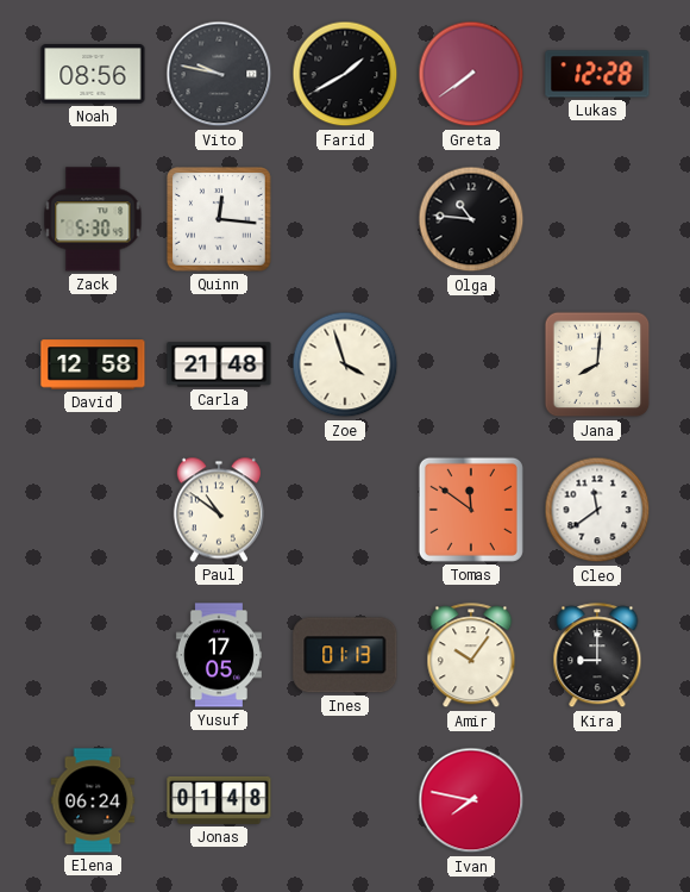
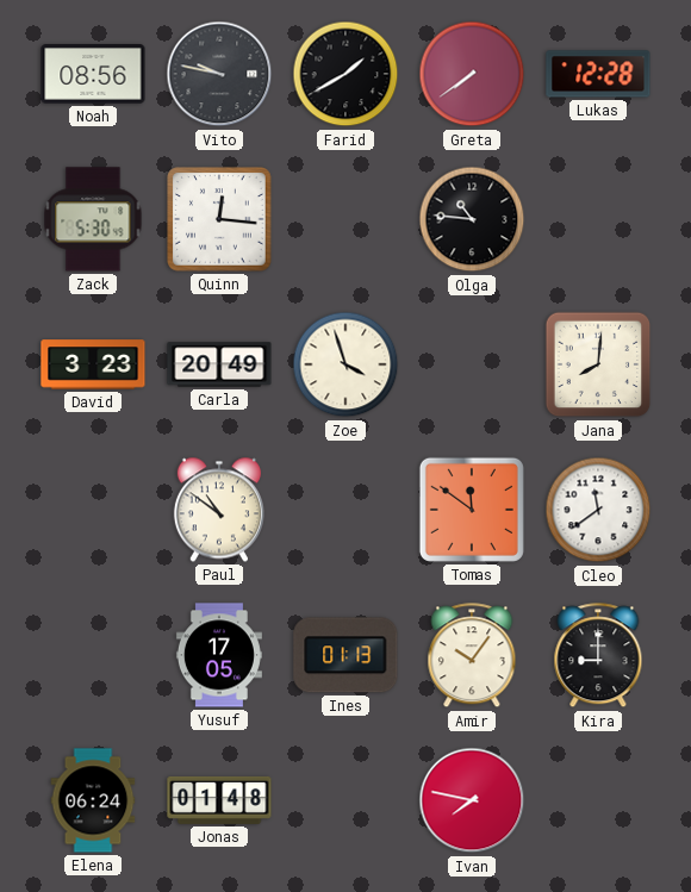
David: 12:58 -> 3:23 (93, 364)
Carla: 21:48 -> 20:49 (219, 364)
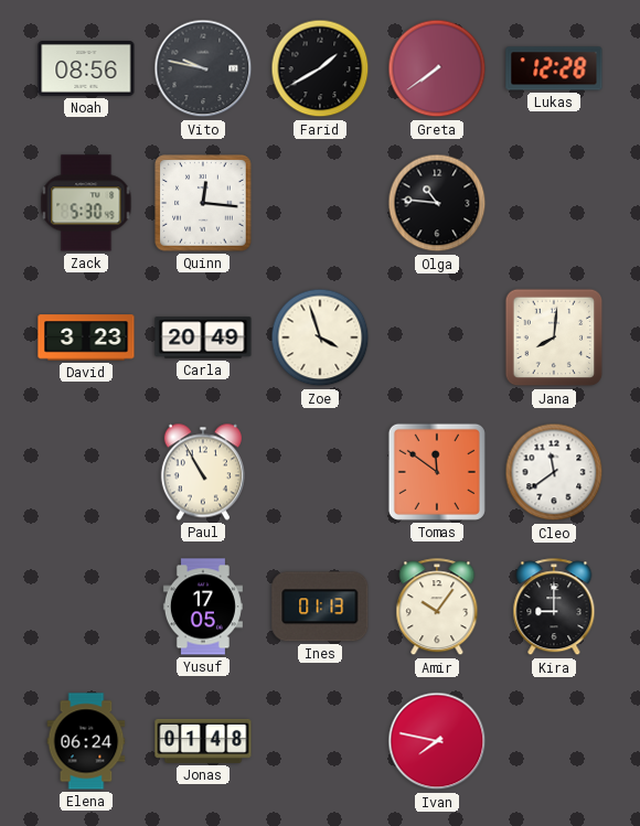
Paul: 10:51 -> 10:55 (203, 472)
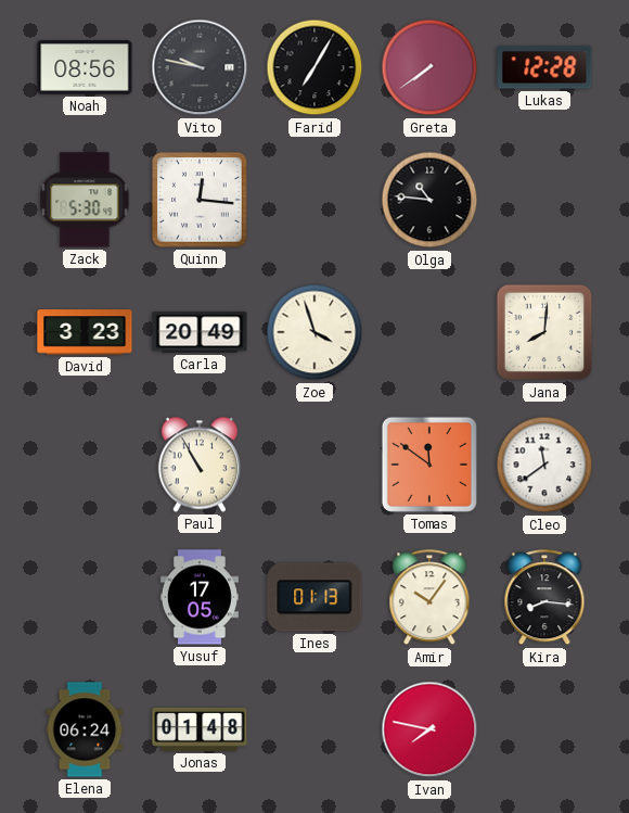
Farid: 1:40 -> 7:05 (314, 67)
Kira: 9:00 -> 8:16 (544, 598)
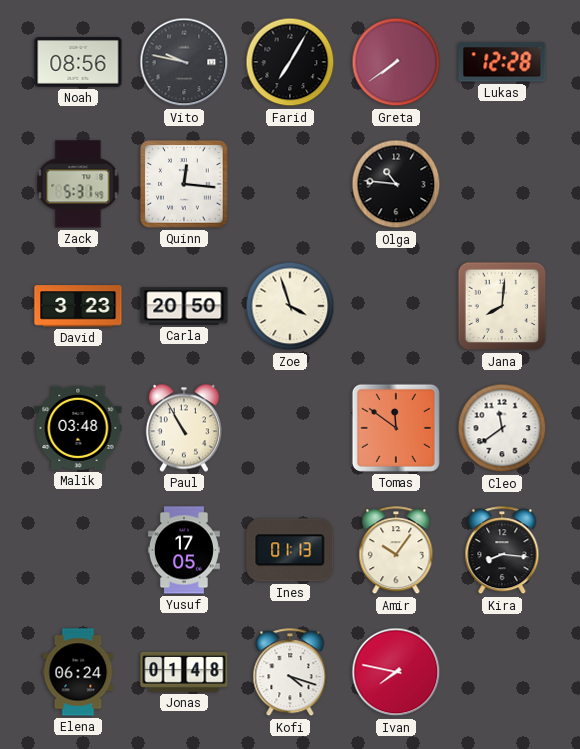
Zack: 5:30 -> 5:31 (78, 184)
Carla: 20:49 -> 20:50 (184, 306)
Malik: none -> 03:48 (78, 428)
Kofi: none -> 4:18 (290, 673)
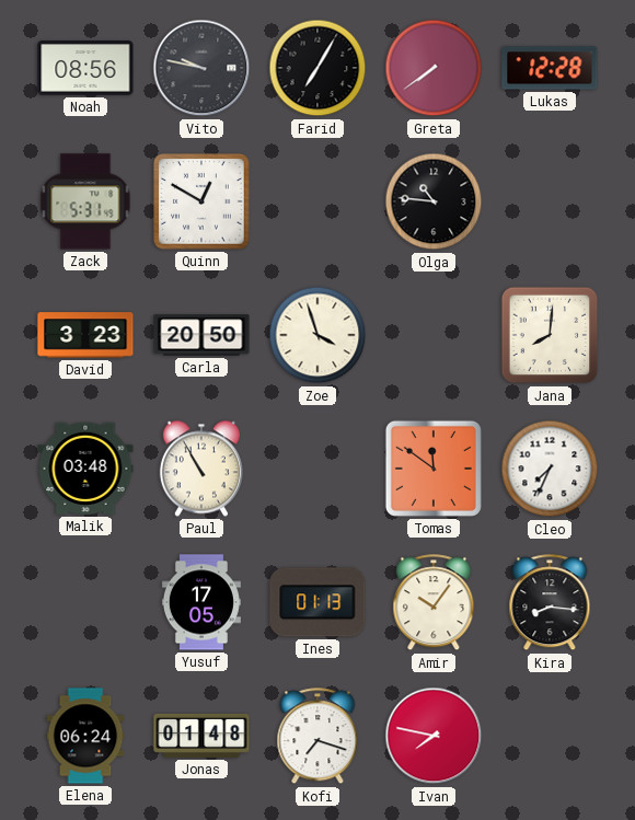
Quinn: 12:16 -> 12:50 (201, 201)
Cleo: 11:39 -> 7:34 (550, 469)
Kofi: 4:18 -> 7:18 (317, 737)
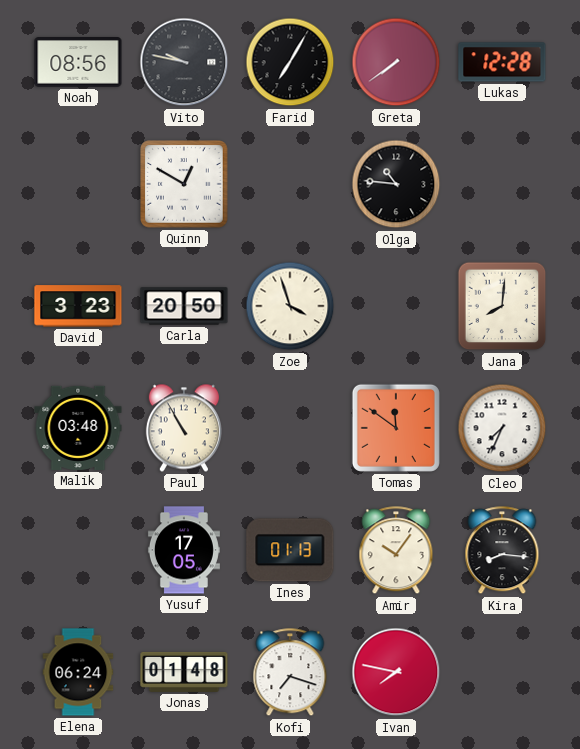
Zack: 5:31 -> none (85, 201)
